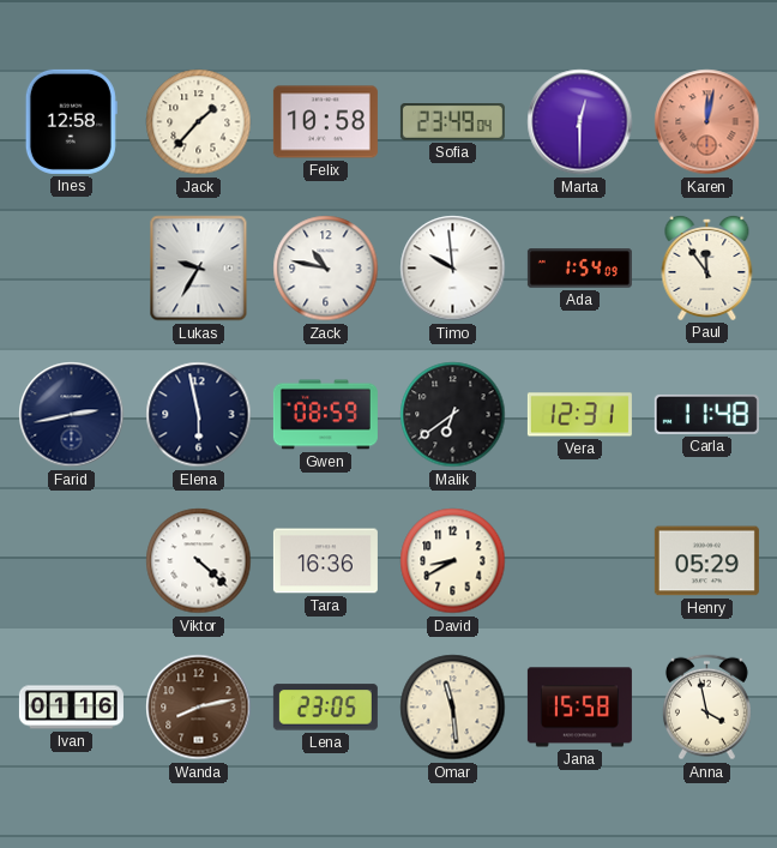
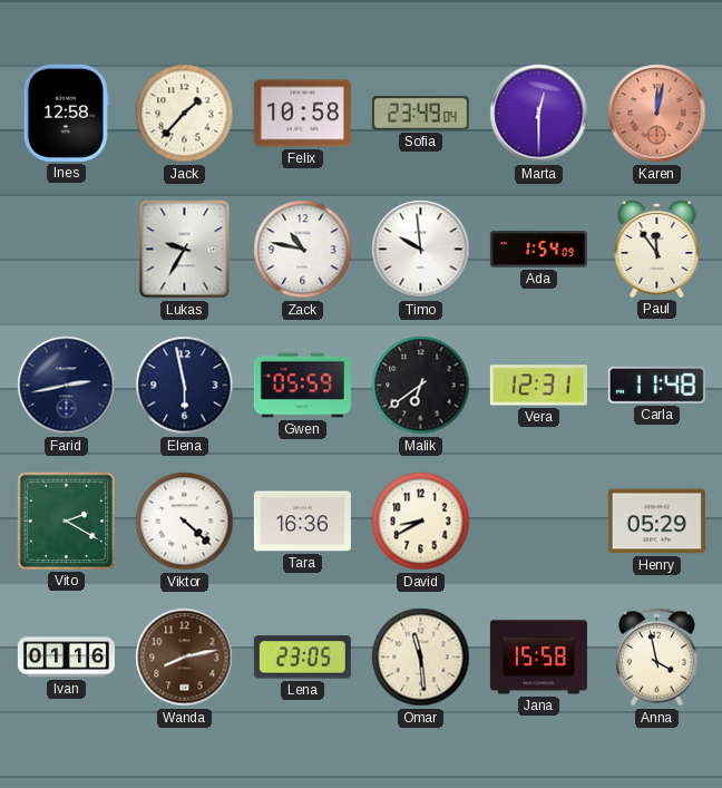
Gwen: 08:59 -> 05:59 (302, 386)
Vito: none -> 2:20 (66, 521)
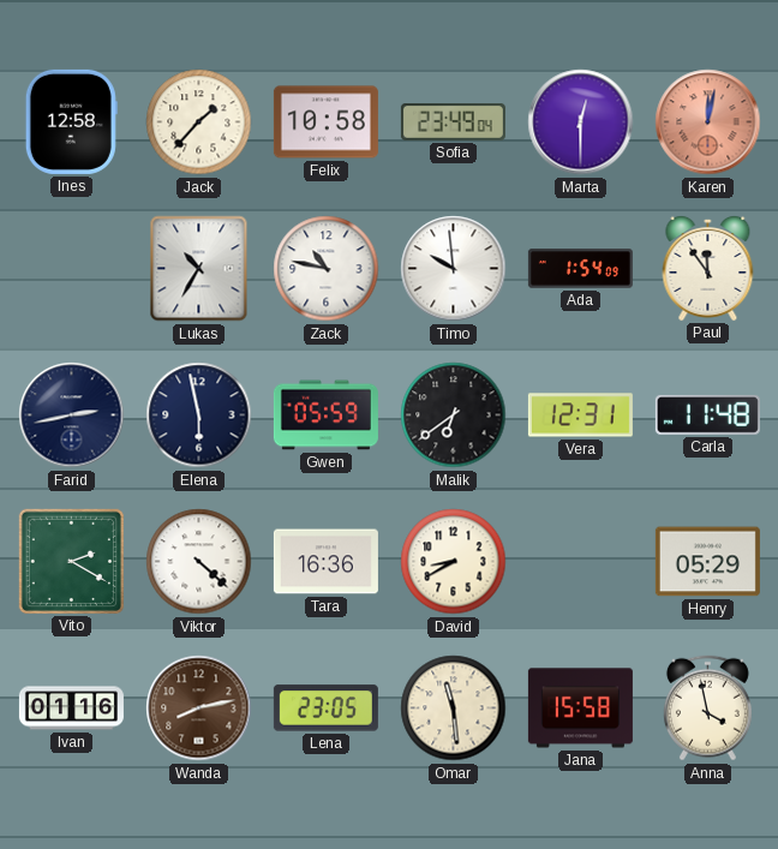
Lukas: 9:35 -> 10:35 (199, 269)
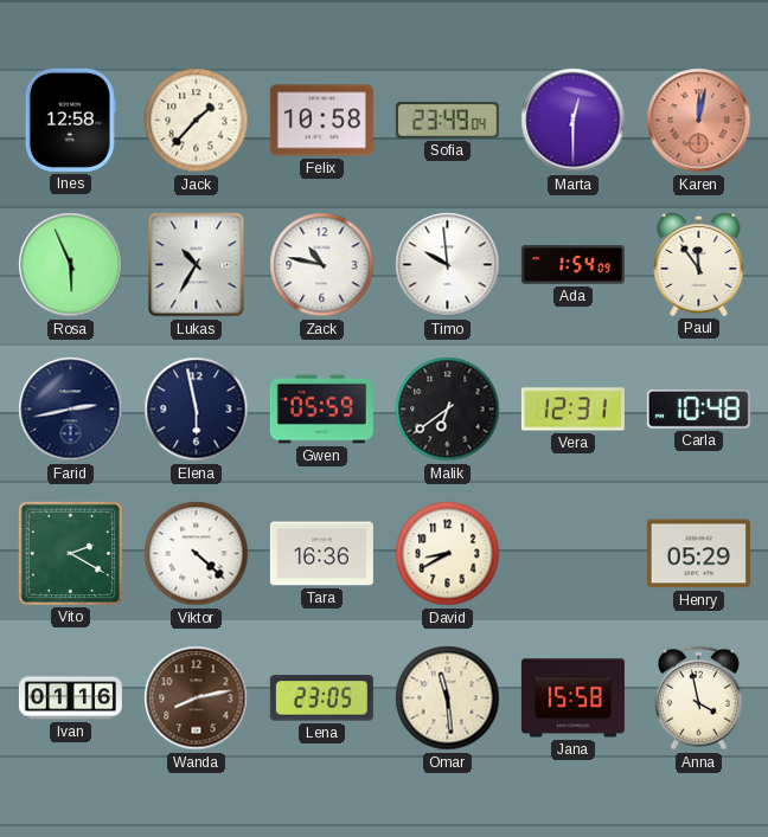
Rosa: none -> 5:56 (71, 265)
Carla: 11:48 -> 10:48 (698, 408)
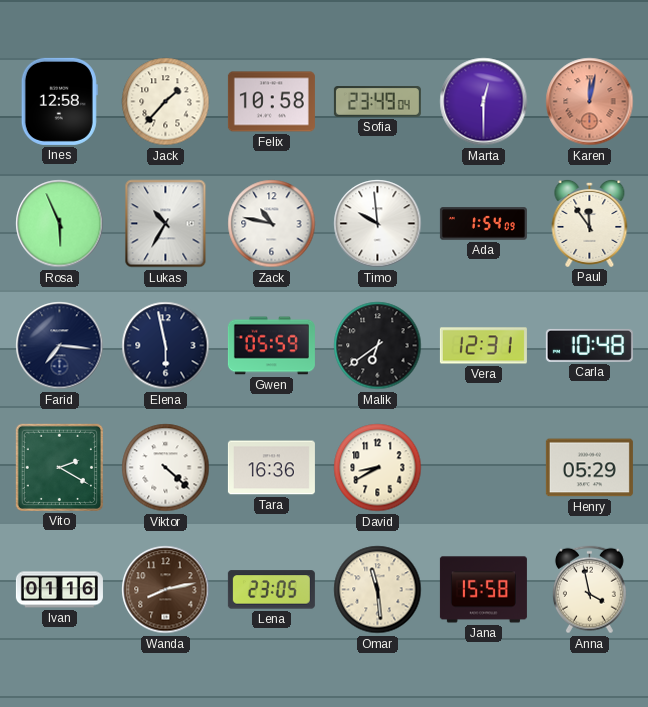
Farid: 2:43 -> 7:16 (60, 346)
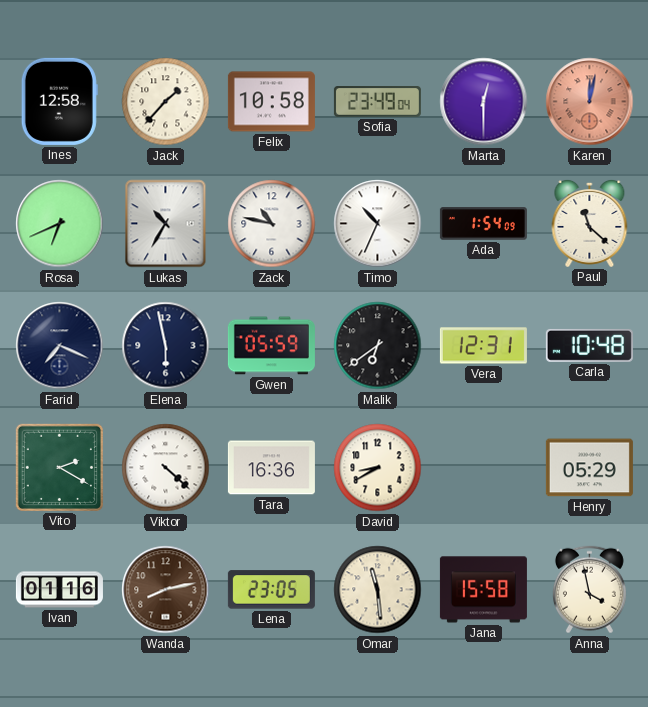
Rosa: 5:56 -> 6:41 (60, 224)
Timo: 9:59 -> 10:34 (378, 224)
Paul: 11:54 -> 11:22 (590, 223)
Farid: 7:16 -> 7:19 (60, 346)
